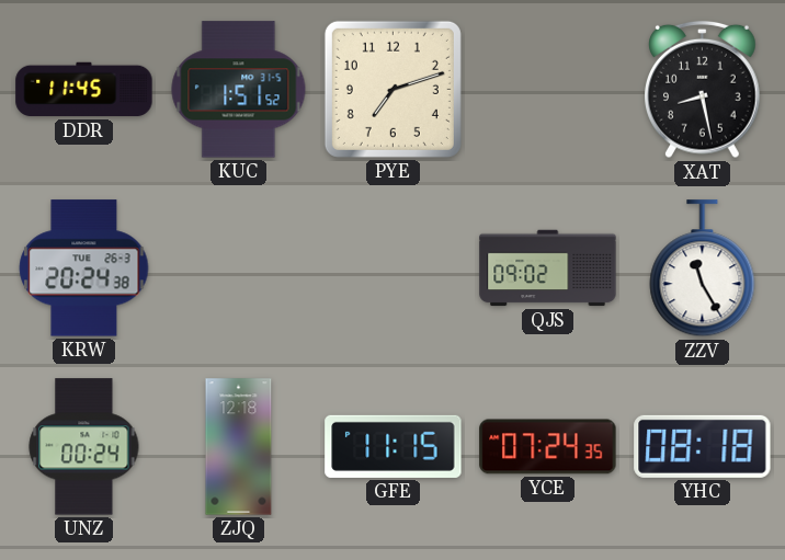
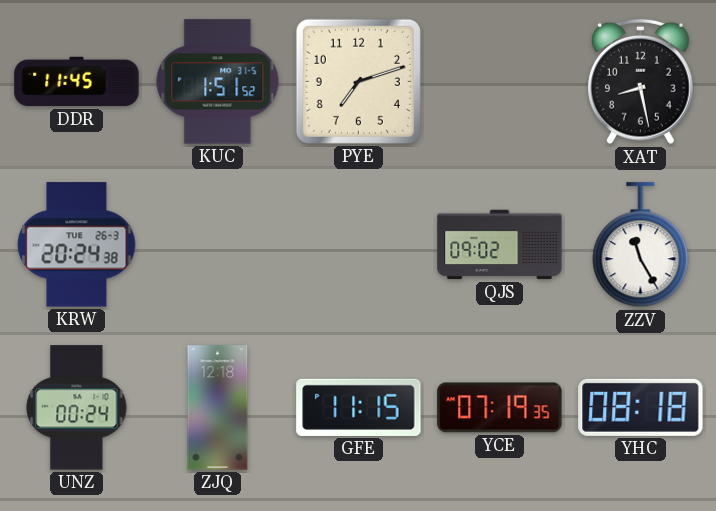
YCE: 07:24 -> 07:19 (500, 408)
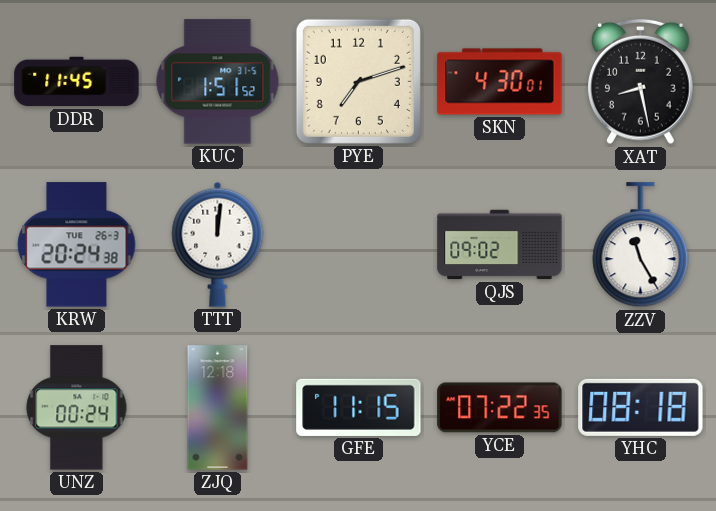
SKN: none -> 4:30 (500, 82)
TTT: none -> 12:01 (218, 244)
YCE: 07:19 -> 07:22 (500, 408)
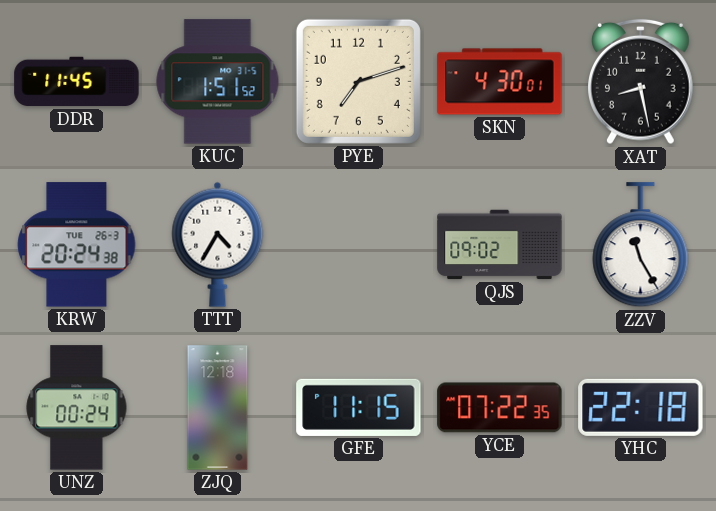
TTT: 12:01 -> 4:35 (218, 244)
YHC: 08:18 -> 22:18 (641, 407)
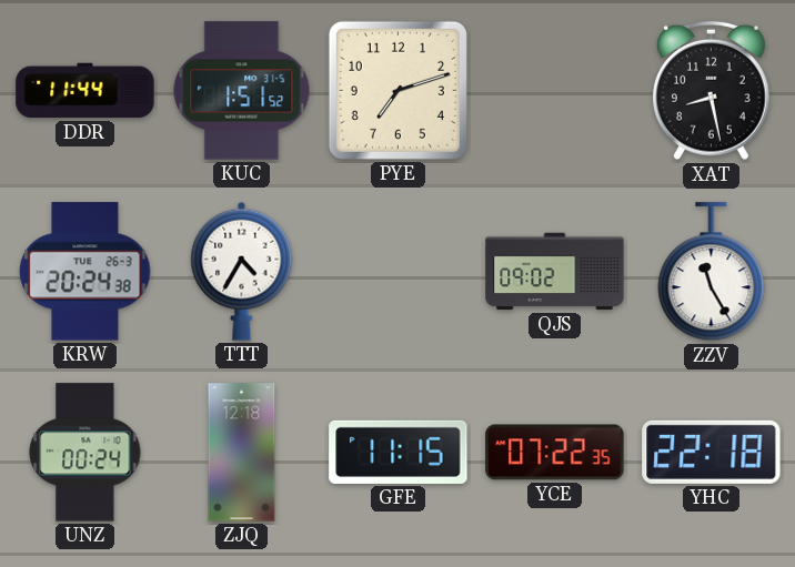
DDR: 11:45 -> 11:44 (85, 91)
SKN: 4:30 -> none (500, 82)
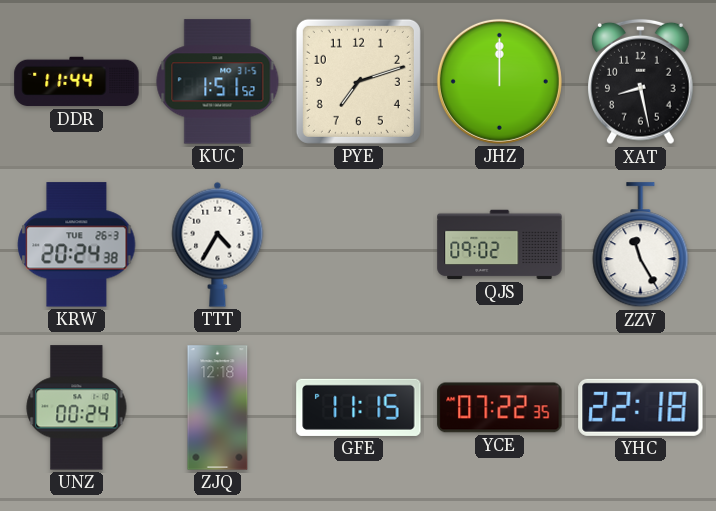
JHZ: none -> 12:00 (499, 81)
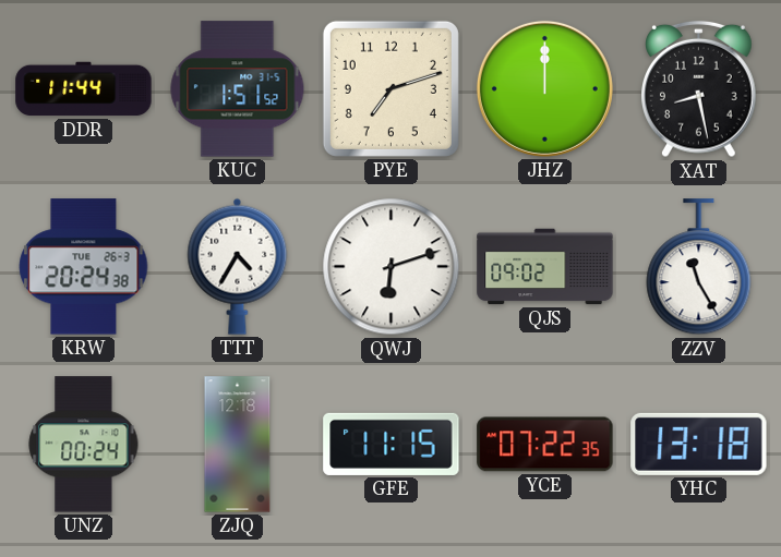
QWJ: none -> 6:12 (392, 267)
YHC: 22:18 -> 13:18 (699, 444)
